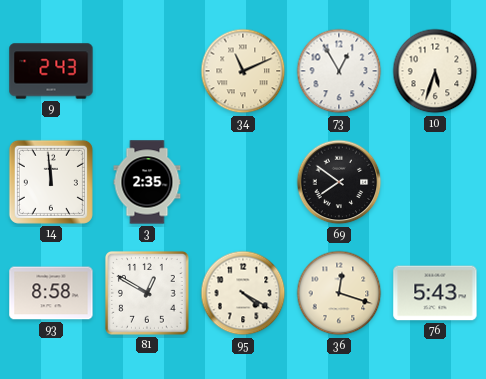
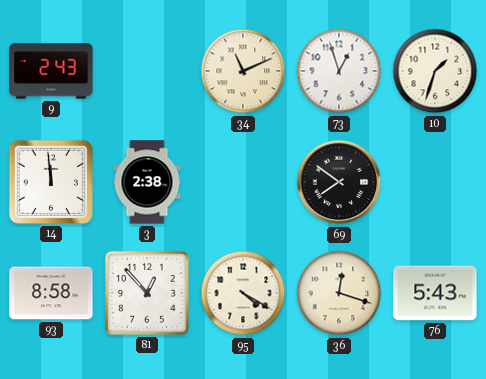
73: 12:55 -> 12:57 (339, 71)
10: 5:33 -> 1:33 (435, 71)
3: 2:35 -> 2:38 (147, 182)
81: 12:50 -> 12:53 (147, 293)
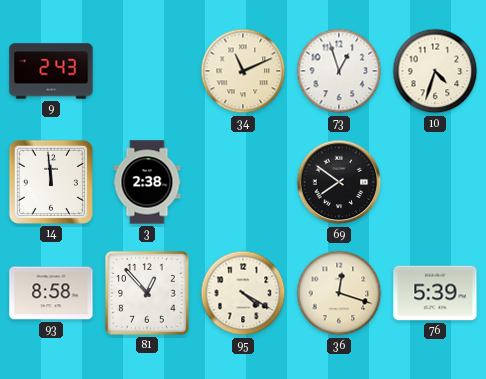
10: 1:33 -> 4:33 (435, 71)
76: 5:43 -> 5:39 (435, 293)
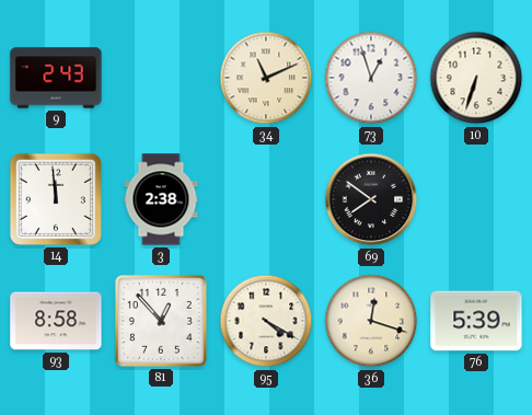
10: 4:33 -> 6:33 (476, 78)
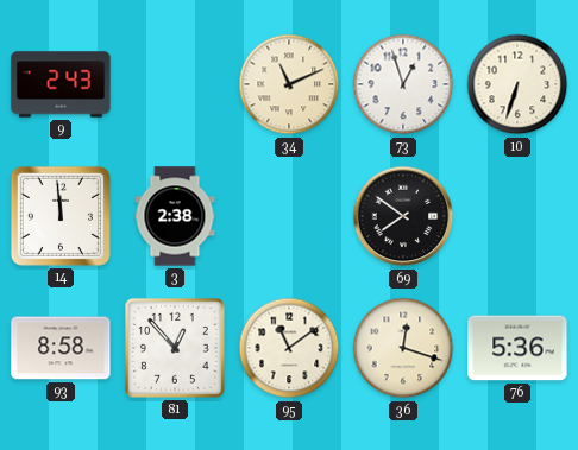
95: 4:20 -> 11:09 (289, 348)
76: 5:39 -> 5:36 (517, 348)
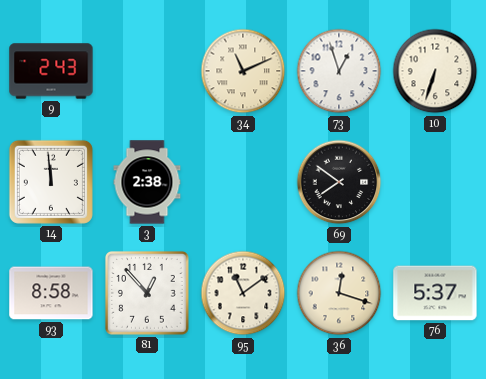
76: 5:36 -> 5:37 (435, 293)
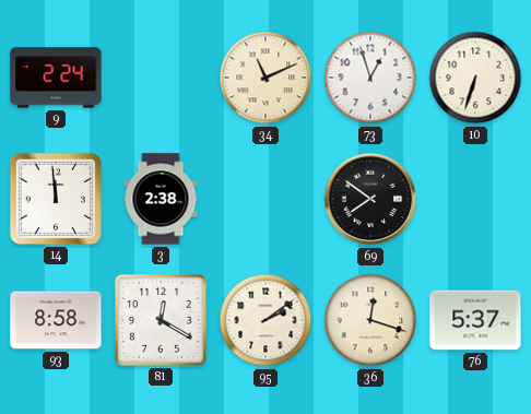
9: 2:43 -> 2:24 (56, 78)
81: 12:53 -> 12:20 (161, 320)
95: 11:09 -> 2:09 (265, 320)
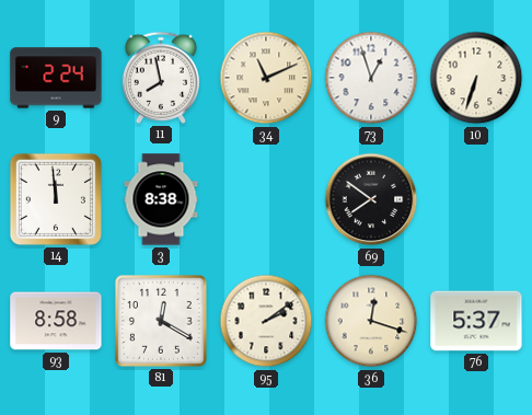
11: none -> 7:58 (161, 78)
3: 2:38 -> 8:38 (161, 199)
